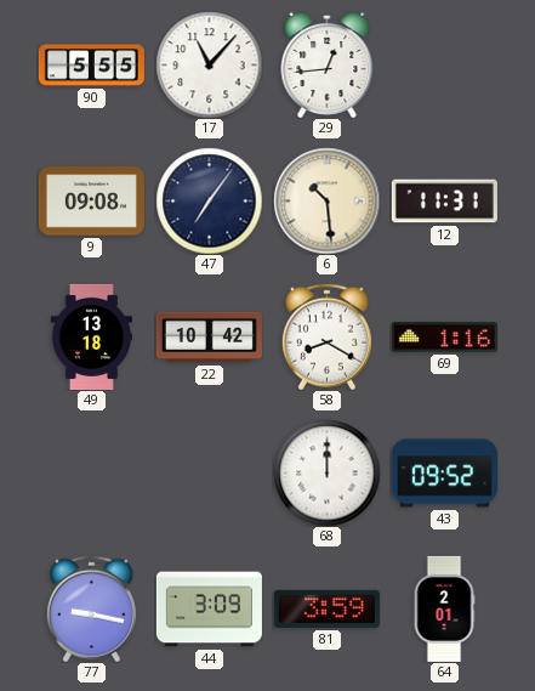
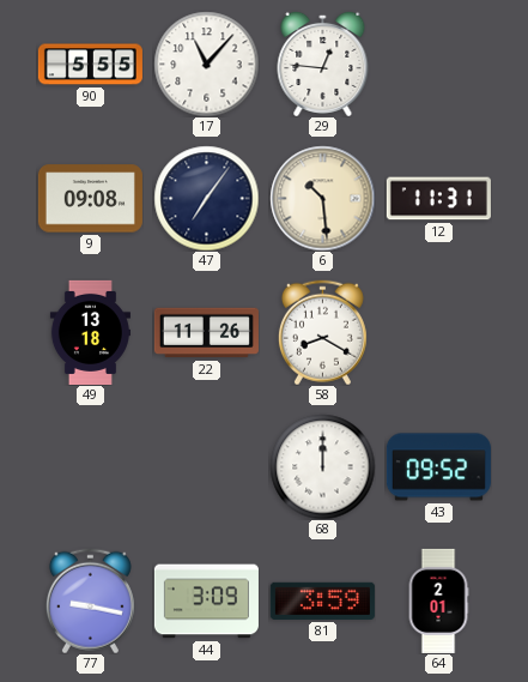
29: 12:44 -> 12:46 (323, 64)
22: 10:42 -> 11:26 (206, 333)
69: 1:16 -> none (444, 338)
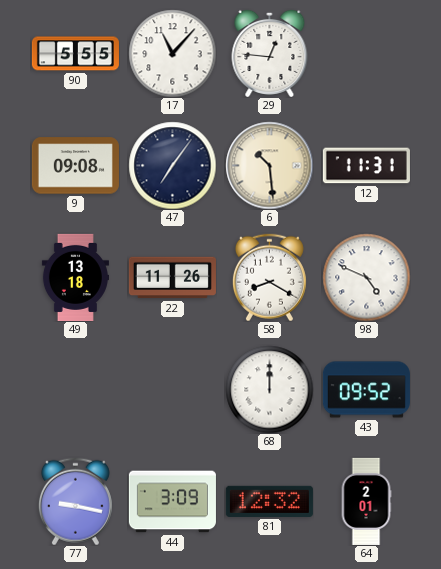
98: none -> 4:49 (366, 277)
81: 3:59 -> 12:32 (269, 501)
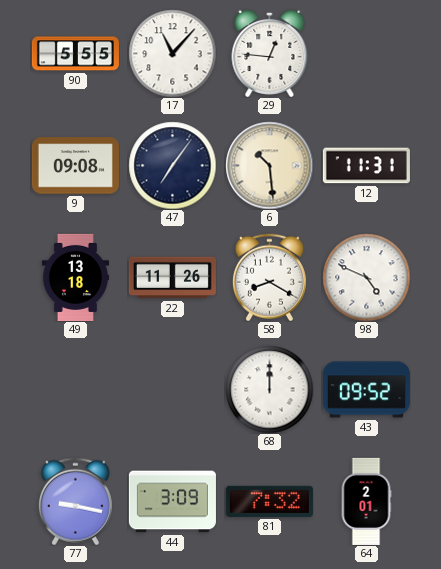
81: 12:32 -> 7:32 (269, 501)
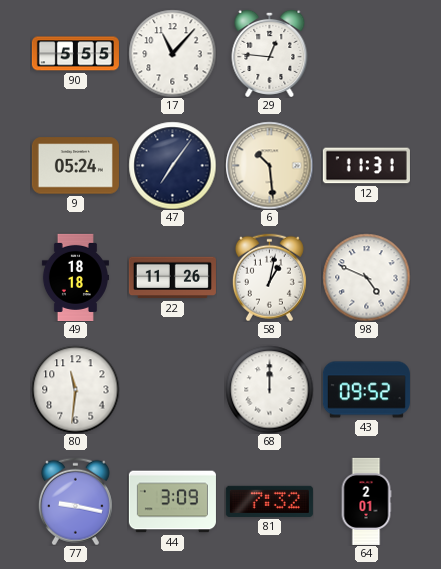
9: 09:08 -> 05:24 (75, 166)
49: 13:18 -> 18:18 (75, 277)
58: 8:20 -> 1:02 (269, 277)
80: none -> 11:31 (75, 389)
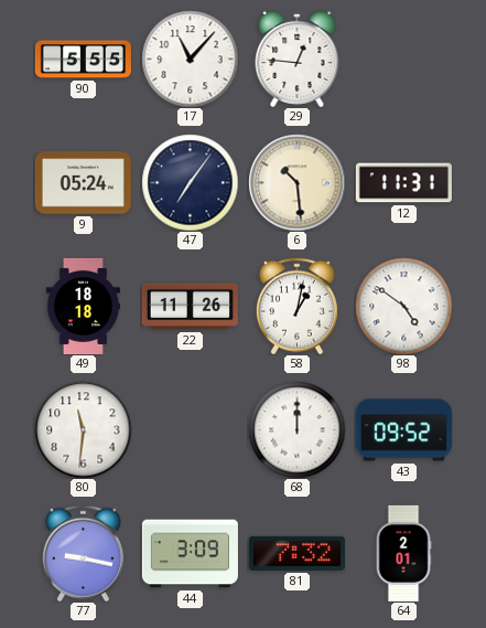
98: 4:49 -> 4:51 (403, 306)
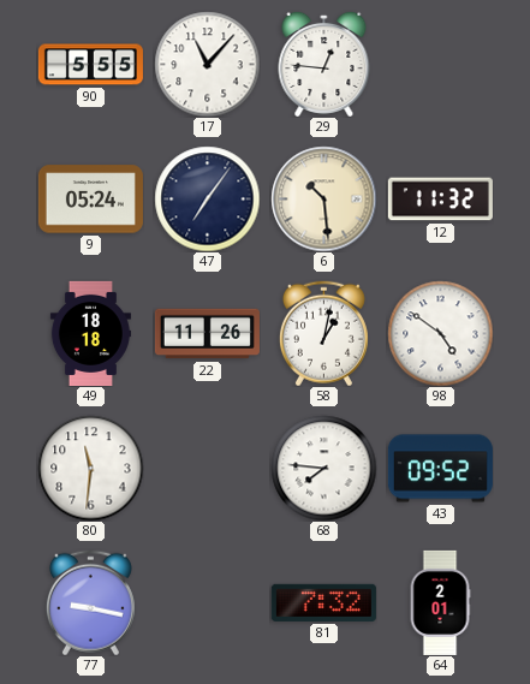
12: 11:31 -> 11:32 (440, 200)
68: 12:00 -> 7:46 (323, 468)
44: 3:09 -> none (190, 554)
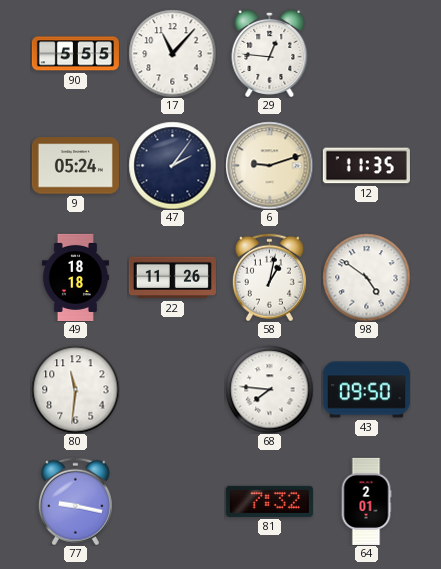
47: 7:06 -> 2:06 (172, 165)
6: 10:29 -> 9:12 (269, 165)
12: 11:32 -> 11:35 (366, 166)
43: 09:52 -> 09:50 (366, 390)
